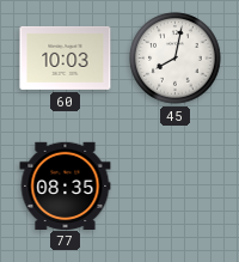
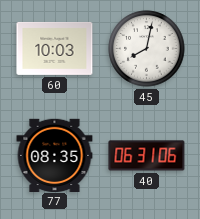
40: none -> 06:31 (147, 156)
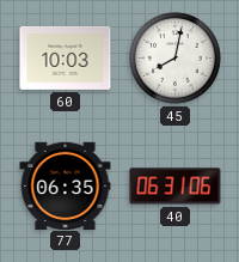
77: 08:35 -> 06:35 (66, 185)
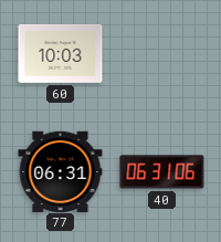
45: 8:02 -> none (176, 59)
77: 06:35 -> 06:31 (61, 171)
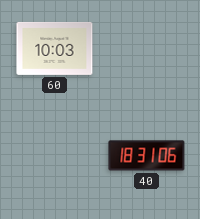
77: 06:31 -> none (61, 171)
40: 06:31 -> 18:31 (147, 156)
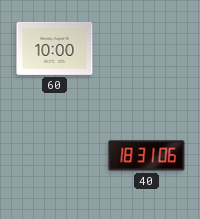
60: 10:03 -> 10:00 (55, 48)
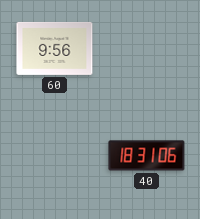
60: 10:00 -> 9:56 (55, 48)
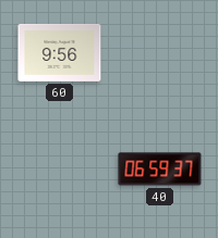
40: 18:31 -> 06:59 (160, 170)
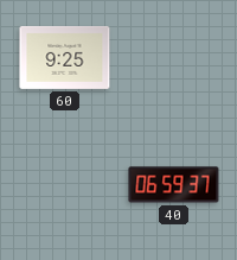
60: 9:56 -> 9:25 (65, 57)
